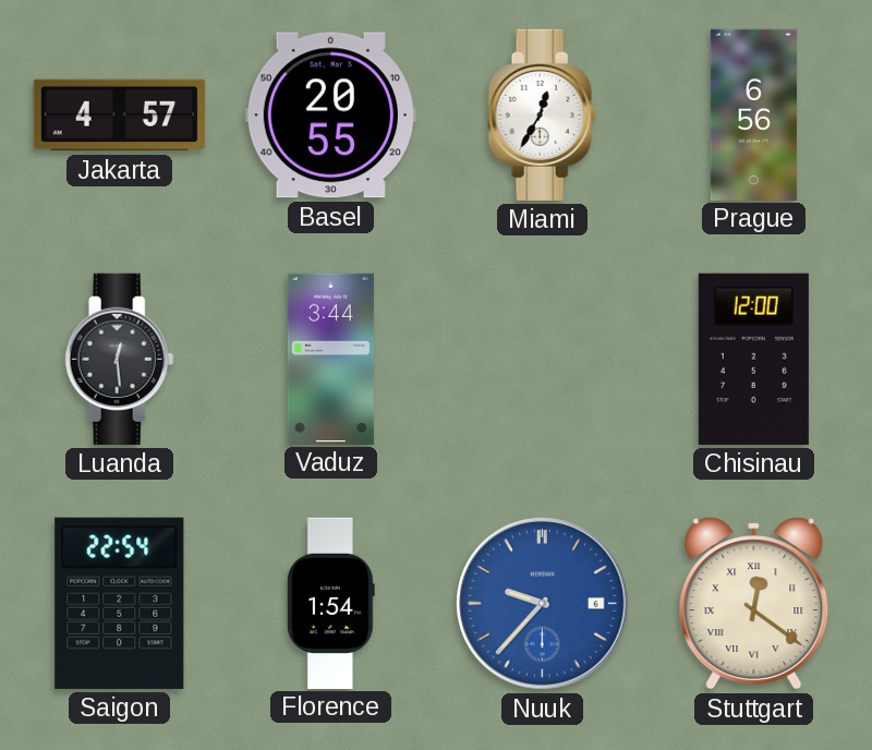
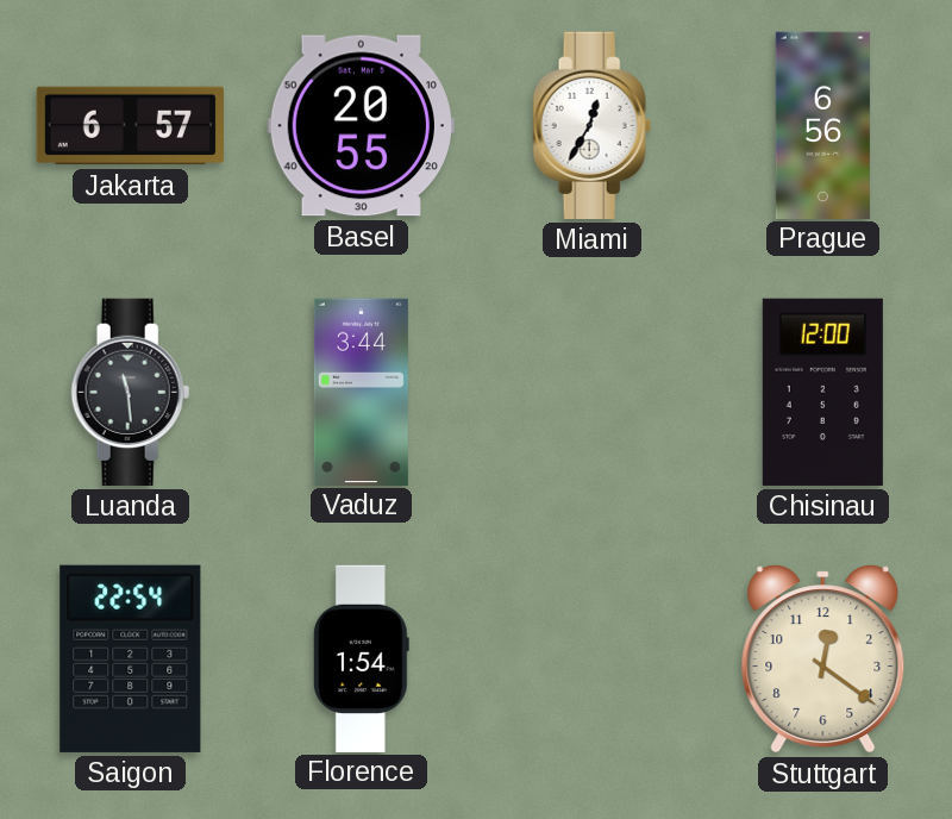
Jakarta: 4:57 -> 6:57 (130, 126)
Luanda: 12:29 -> 11:29 (131, 392)
Nuuk: 9:37 -> none (543, 604)
Stuttgart numerals: Roman -> Arabic (823, 659)
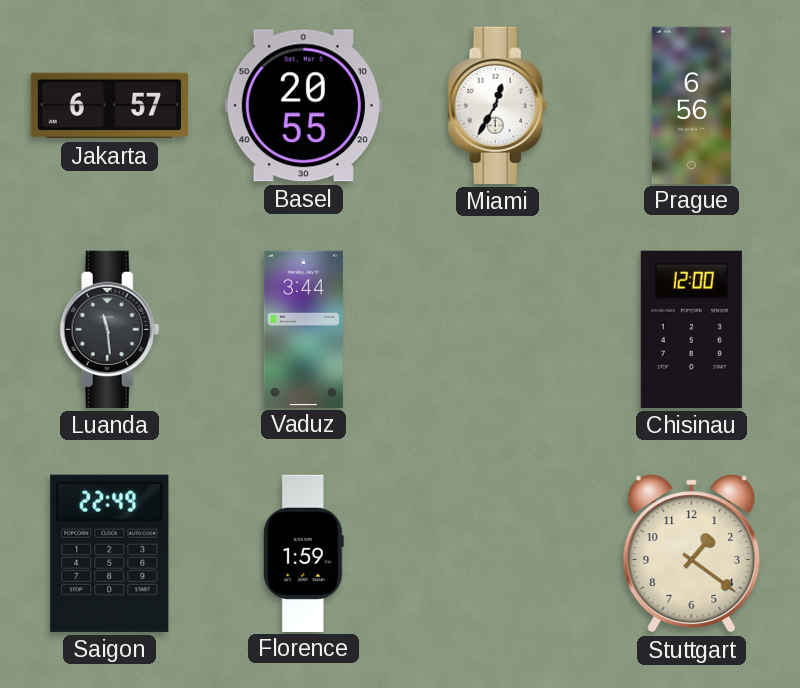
Saigon: 22:54 -> 22:49 (110, 553)
Florence: 1:54 -> 1:59 (303, 553)
Stuttgart: 12:21 -> 1:21 (692, 554)
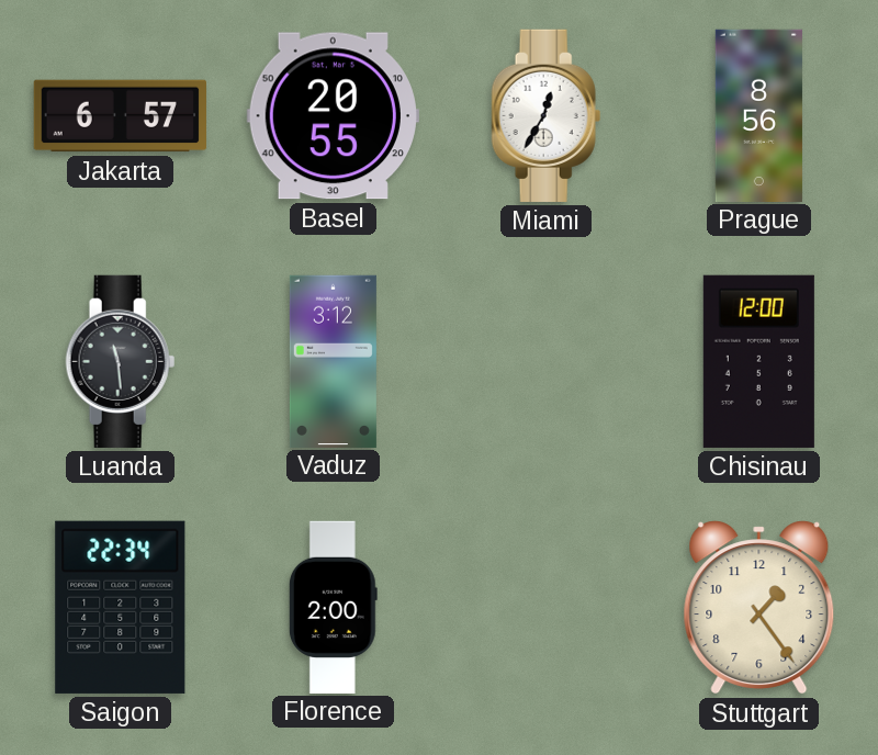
Prague: 6:56 -> 8:56 (758, 115)
Vaduz: 3:44 -> 3:12 (333, 361)
Saigon: 22:49 -> 22:34 (121, 607)
Florence: 1:59 -> 2:00 (333, 607)
Stuttgart: 1:21 -> 1:24 (759, 608)
